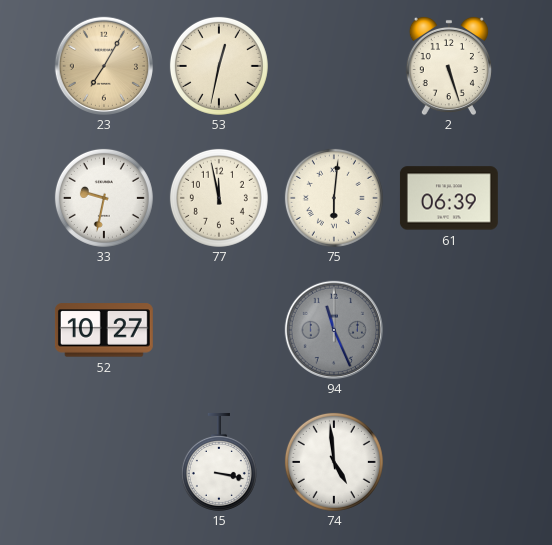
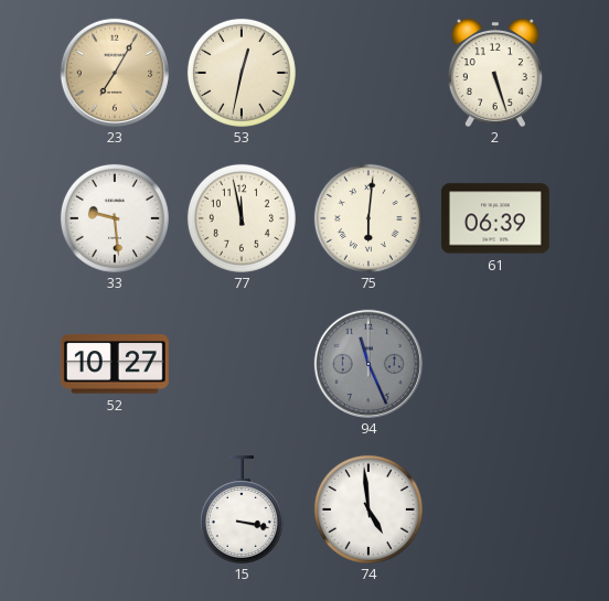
33: 9:32 -> 9:29 (115, 218)
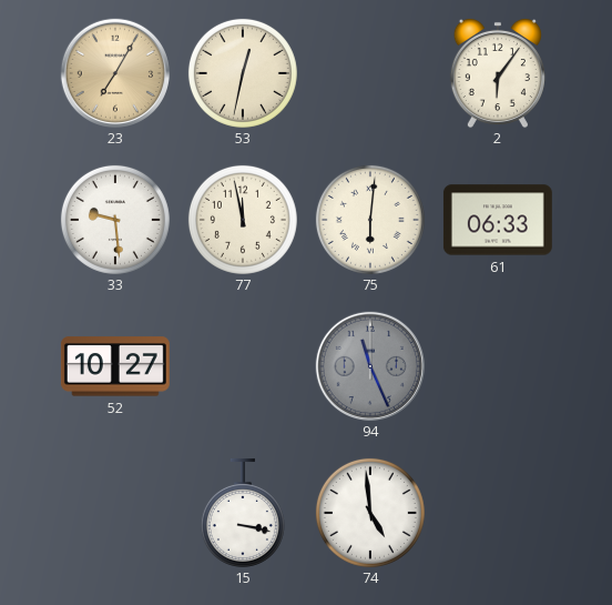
2: 5:27 -> 6:06 (498, 73)
61: 06:39 -> 06:33 (498, 220)
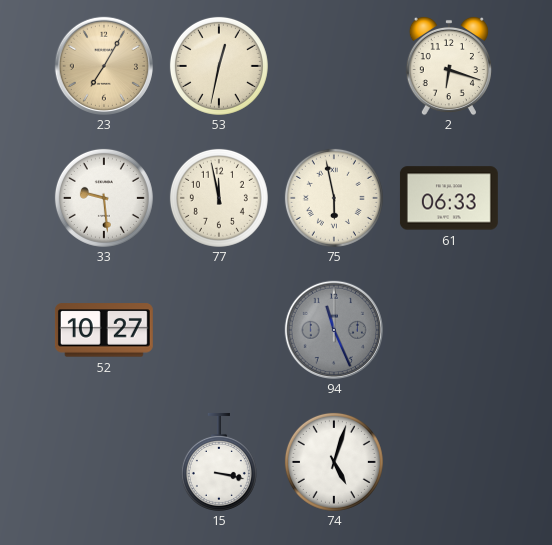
2: 6:06 -> 6:18 (449, 66)
75: 6:01 -> 5:58 (334, 198)
74: 4:59 -> 5:03 (334, 462)
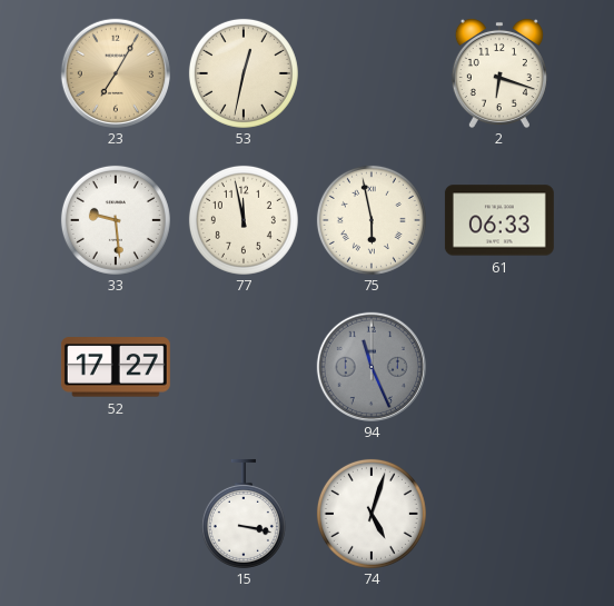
52: 10:27 -> 17:27 (116, 367)
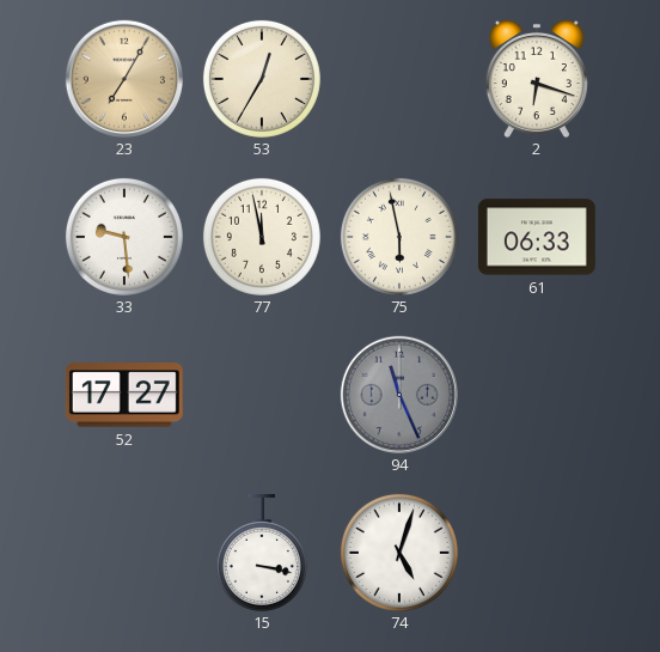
53: 12:32 -> 12:35 (262, 79)
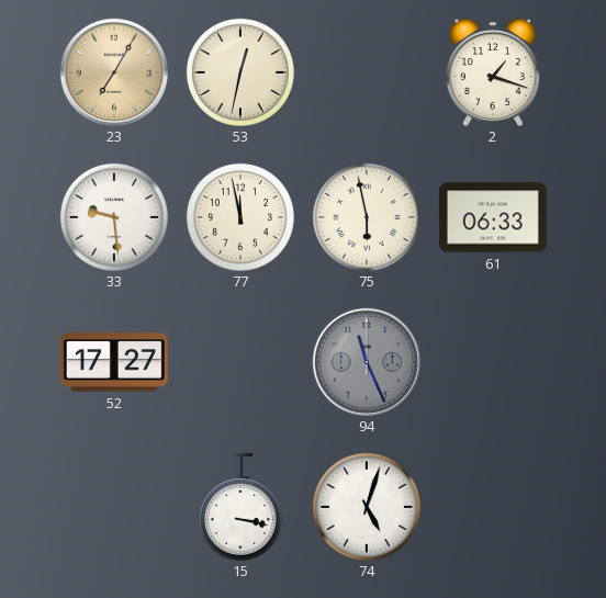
53: 12:35 -> 12:32 (240, 72)
2: 6:18 -> 1:18 (493, 72)
